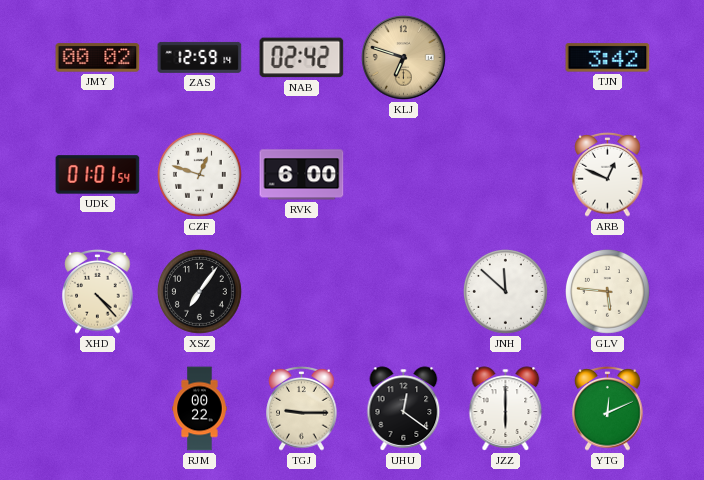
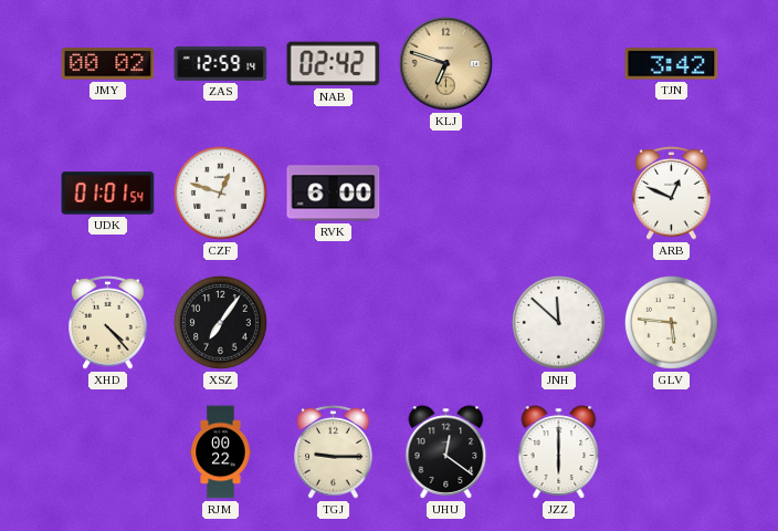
YTG: 12:11 -> none (608, 409)
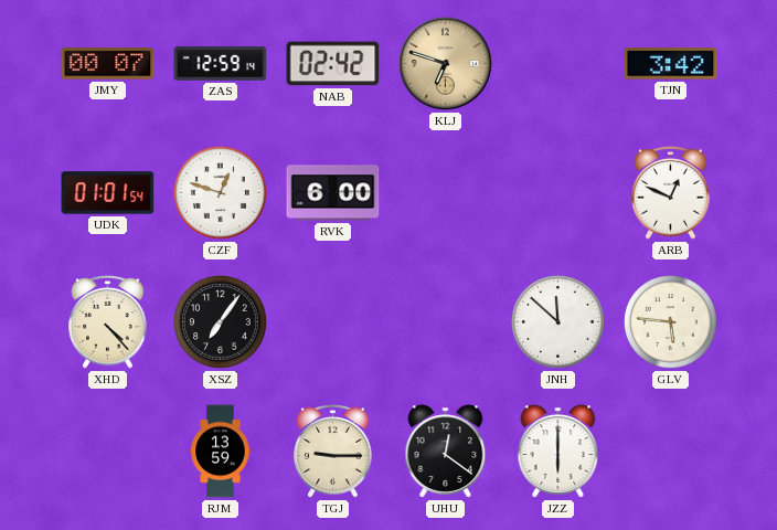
JMY: 00:02 -> 00:07 (108, 64)
RJM: 00:22 -> 13:59 (221, 452)
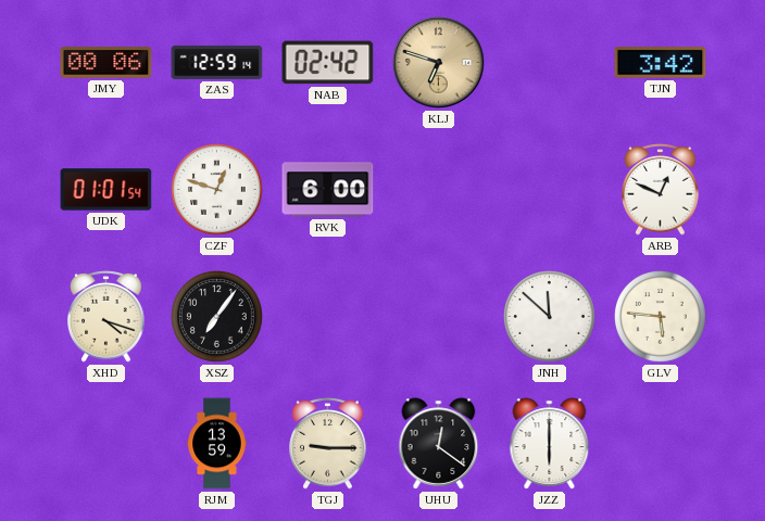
JMY: 00:07 -> 00:06 (106, 63)
XHD: 4:23 -> 4:18 (106, 317)
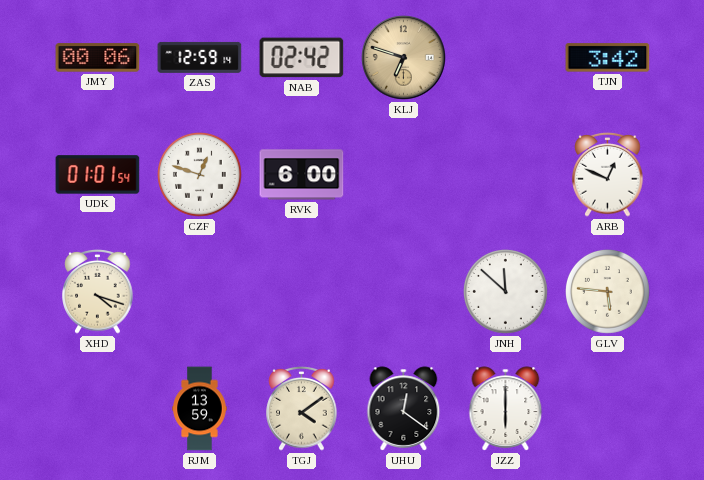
XSZ: 7:06 -> none (217, 317)
TGJ: 9:15 -> 4:09 (302, 409)
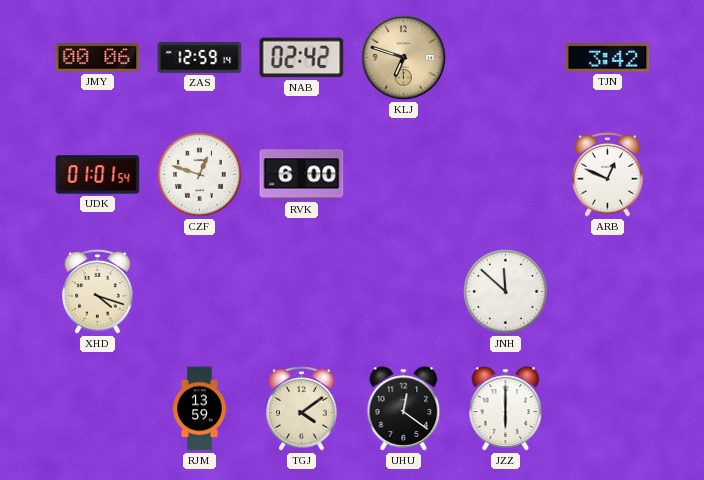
GLV: 5:46 -> none (608, 292)
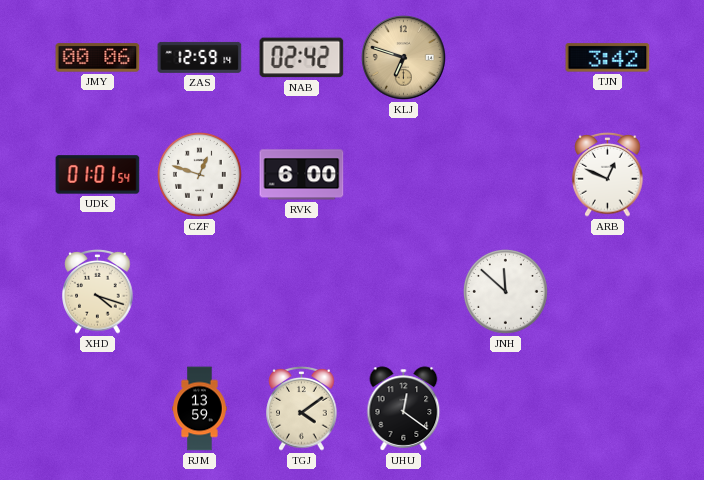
JZZ: 6:00 -> none (506, 409)
